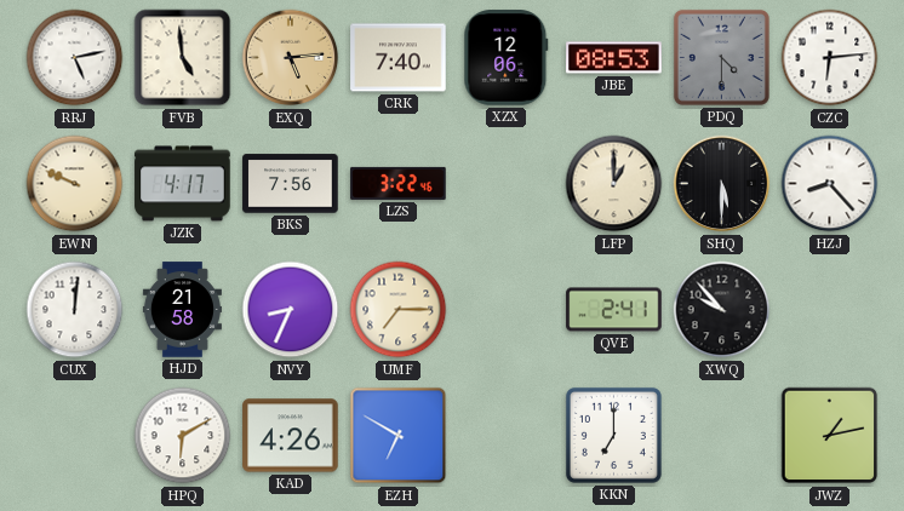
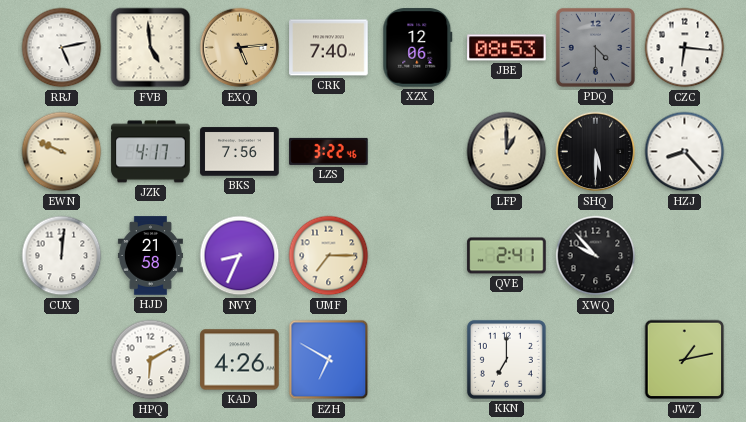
CZC: 6:14 -> 6:16 (685, 48)
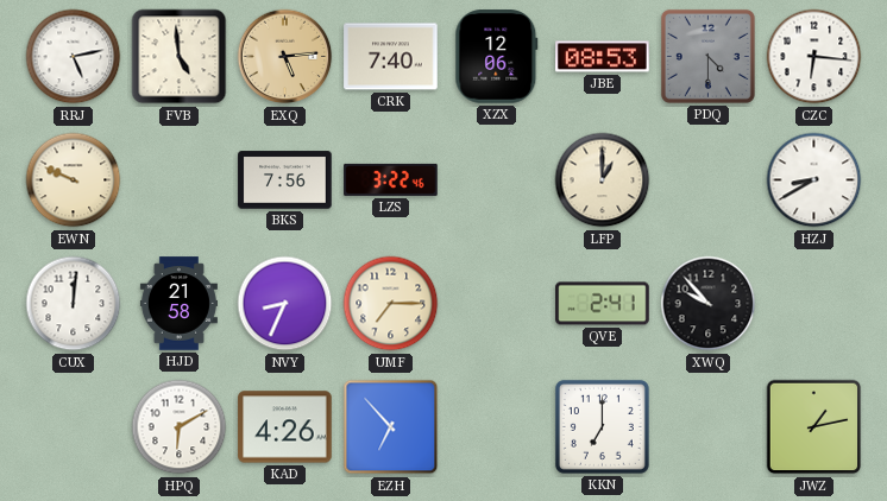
JZK: 4:17 -> none (151, 152)
SHQ: 5:30 -> none (596, 152)
HZJ: 8:23 -> 8:40 (814, 180)
EZH: 6:50 -> 6:53 (391, 427)
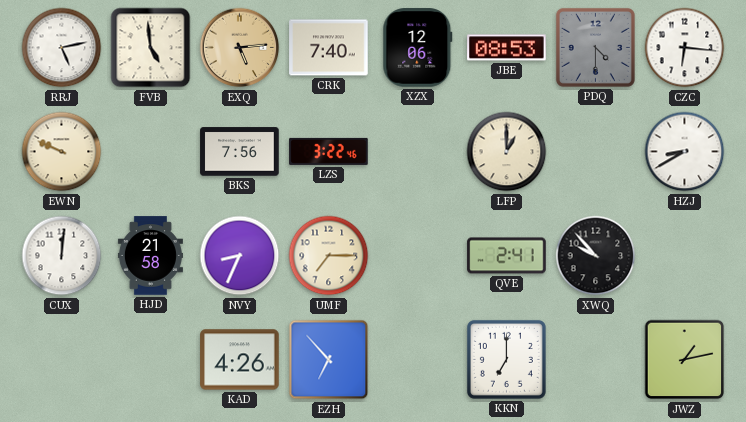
HPQ: 6:10 -> none (180, 427)
